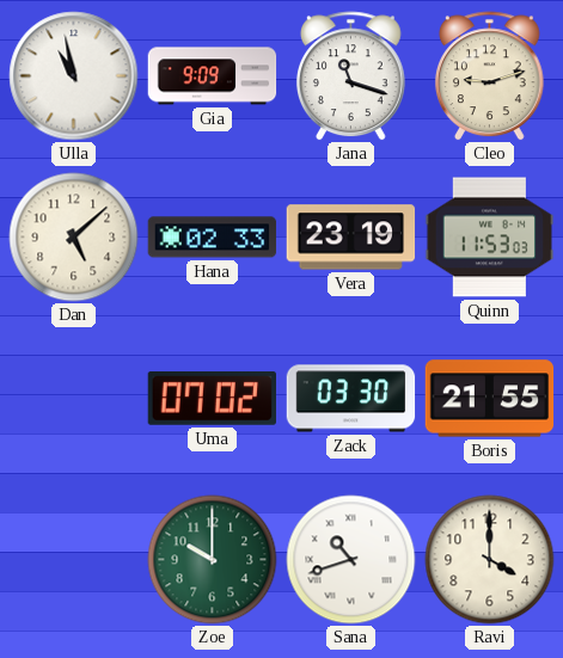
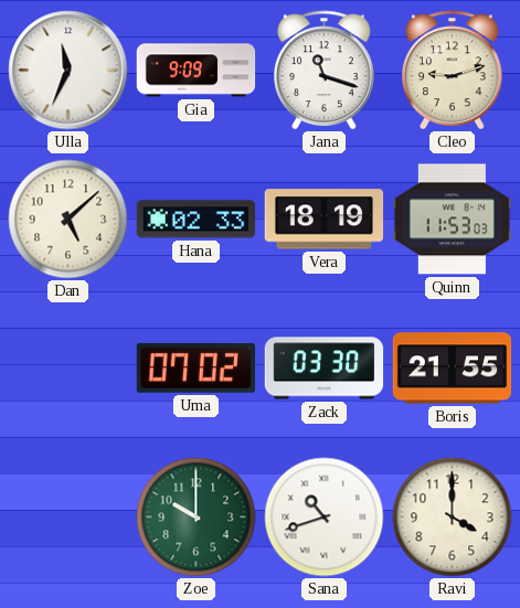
Ulla: 10:58 -> 11:34 (68, 71)
Vera: 23:19 -> 18:19 (325, 220)
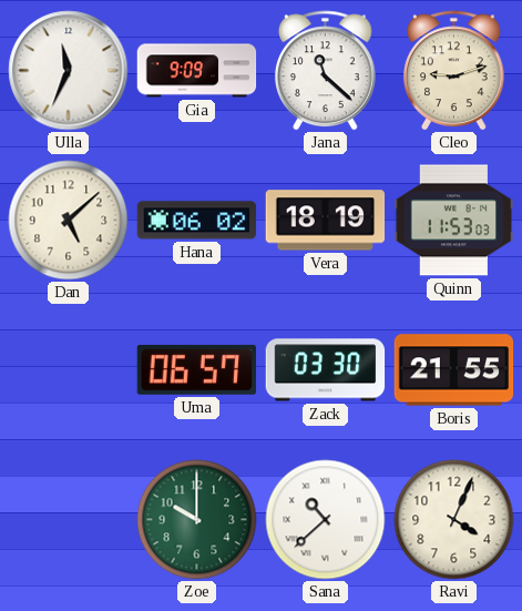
Jana: 11:18 -> 11:22 (325, 71)
Hana: 02:33 -> 06:02 (197, 221)
Uma: 07:02 -> 06:57 (196, 369)
Sana: 10:42 -> 10:38 (326, 520)
Ravi: 4:00 -> 4:04 (454, 520)
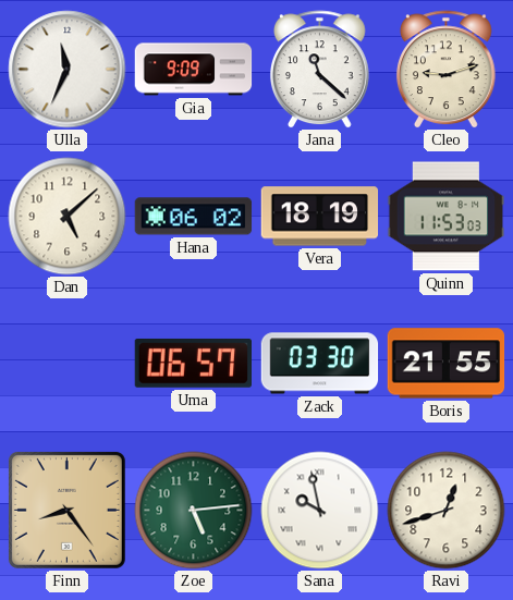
Finn: none -> 8:24 (66, 510)
Zoe: 10:00 -> 5:14 (194, 511)
Sana: 10:38 -> 9:58 (320, 511)
Ravi: 4:04 -> 12:42 (447, 511)
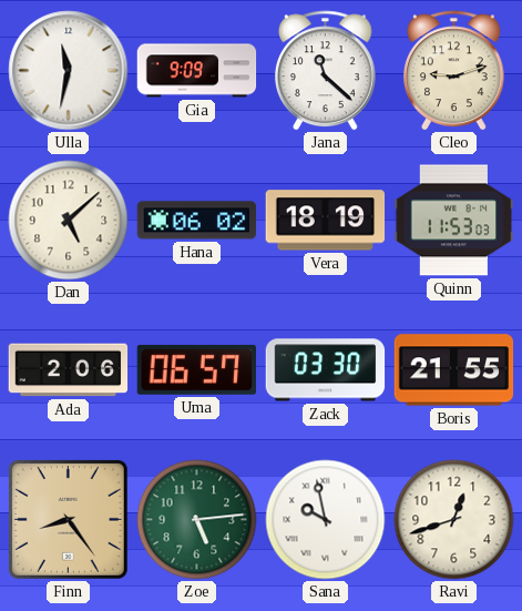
Ulla: 11:34 -> 11:32 (69, 71)
Ada: none -> 2:06 (69, 370)
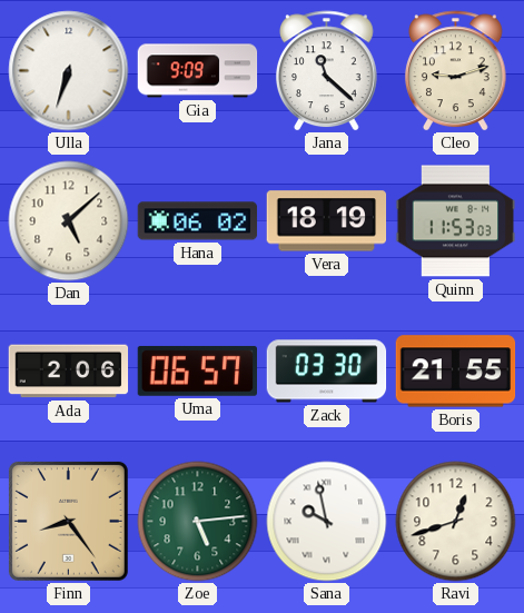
Ulla: 11:32 -> 6:33 (69, 71)
